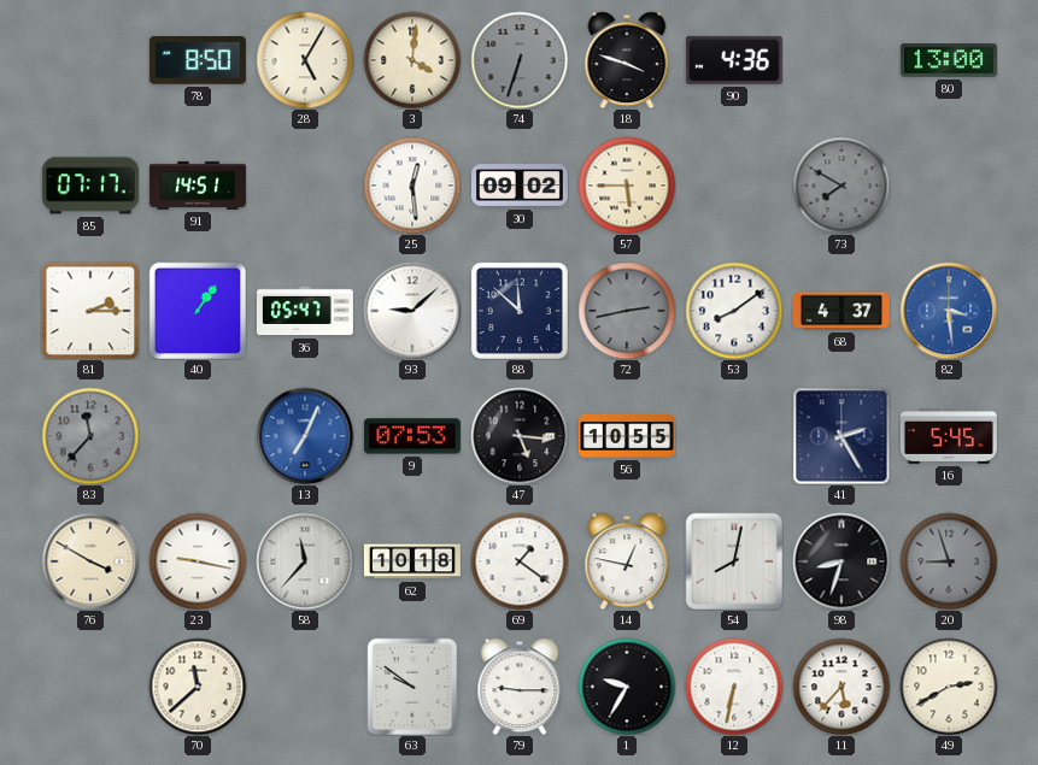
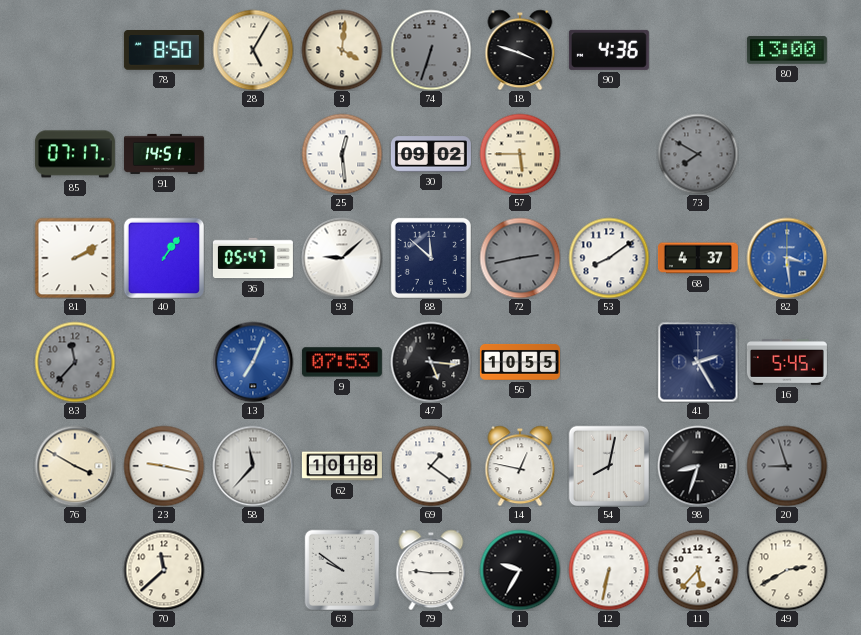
81: 2:15 -> 2:10 (75, 258)
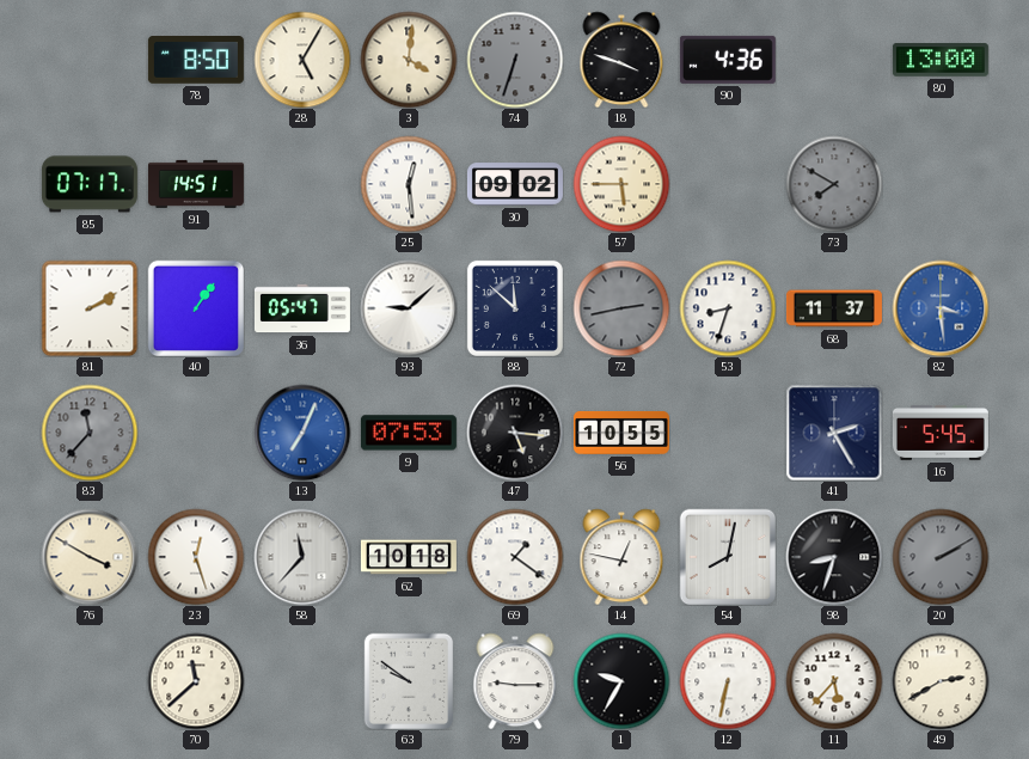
53: 8:09 -> 8:33 (728, 308)
68: 4:37 -> 11:37 (834, 308)
23: 9:17 -> 12:27 (196, 557)
20: 8:57 -> 2:10 (941, 557)
